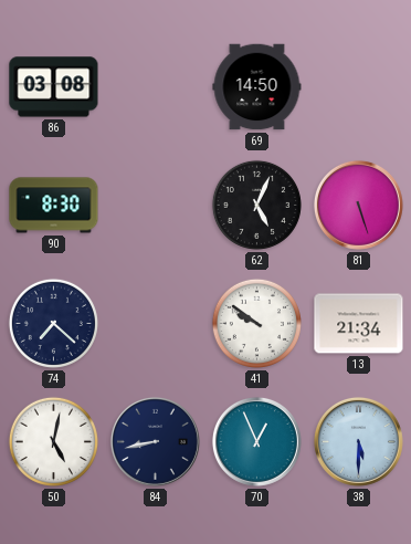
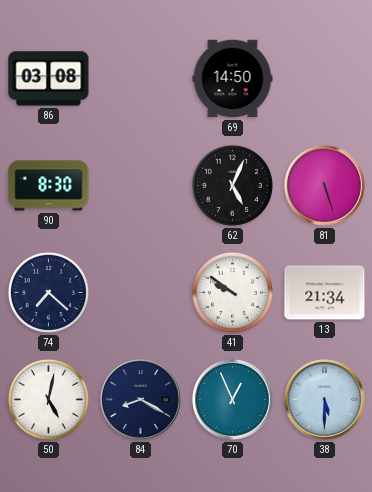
84: 8:43 -> 8:20 (140, 399)
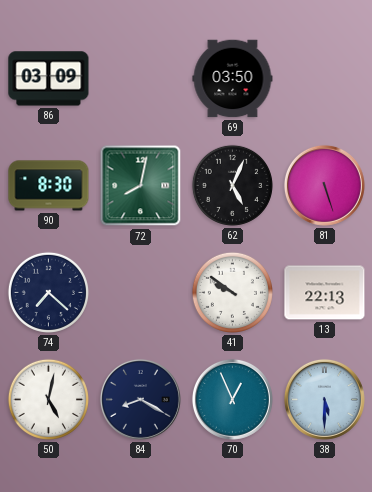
86: 03:08 -> 03:09 (49, 79)
69: 14:50 -> 03:50 (233, 79)
72: none -> 8:02 (141, 186)
13: 21:34 -> 22:13 (325, 293)
